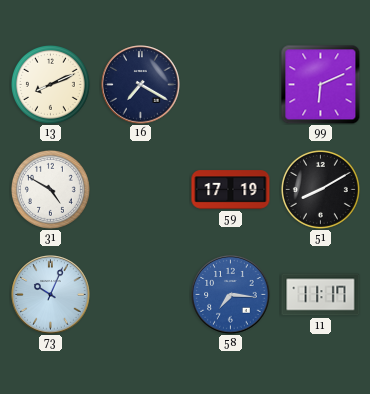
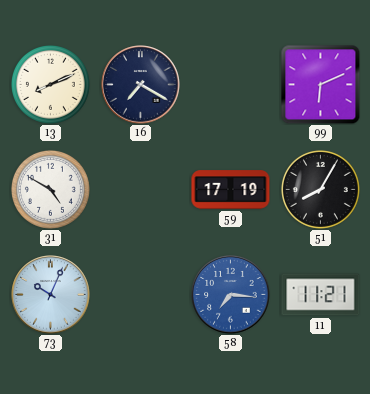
51: 8:10 -> 8:05 (320, 189)
11: 11:17 -> 11:21 (321, 295)
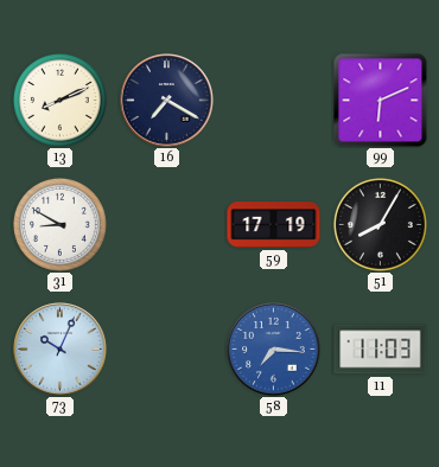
31: 4:50 -> 8:50 (59, 224)
11: 11:21 -> 11:03 (381, 350)
